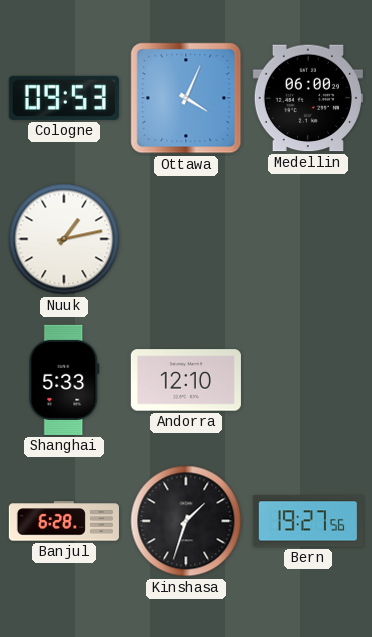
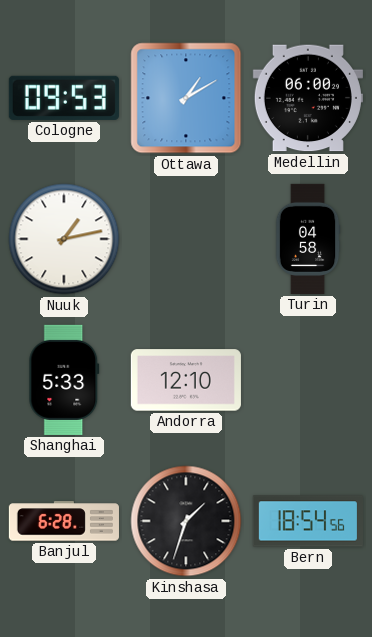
Ottawa: 4:04 -> 1:10 (186, 98)
Turin: none -> 04:58 (308, 239)
Bern: 19:27 -> 18:54 (308, 521)
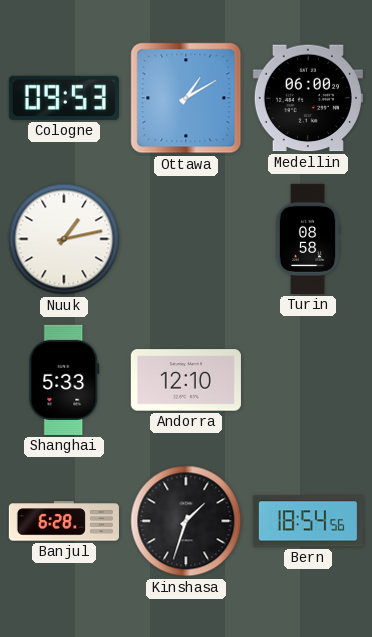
Turin: 04:58 -> 08:58 (308, 239)
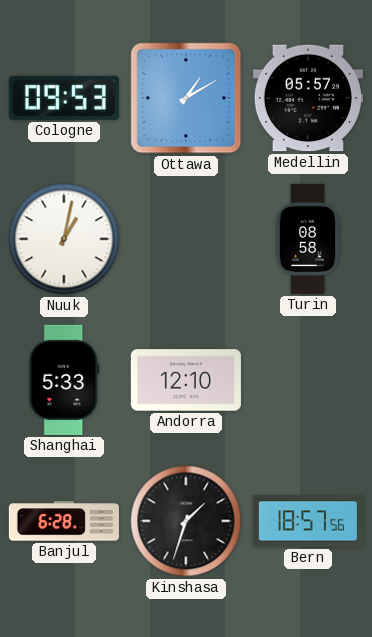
Medellin: 06:00 -> 05:57 (308, 98)
Nuuk: 1:13 -> 1:02 (64, 239)
Bern: 18:54 -> 18:57 (308, 521)
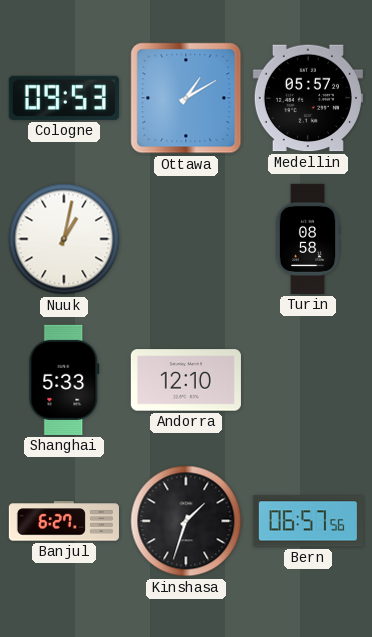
Banjul: 6:28 -> 6:27 (64, 521)
Bern: 18:57 -> 06:57 (308, 521)
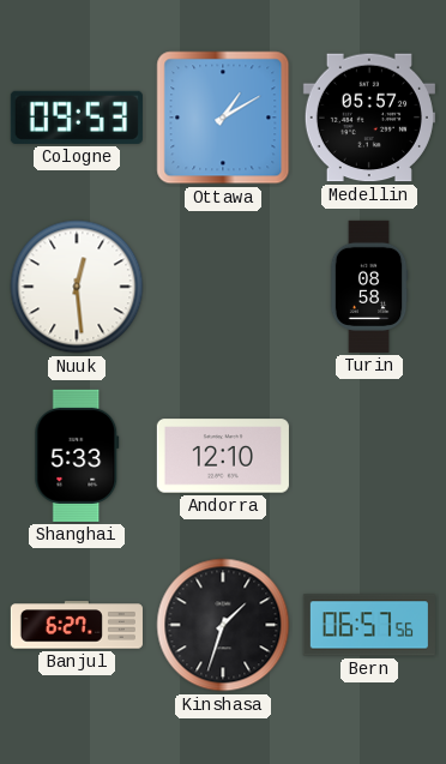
Nuuk: 1:02 -> 12:29 (77, 287)
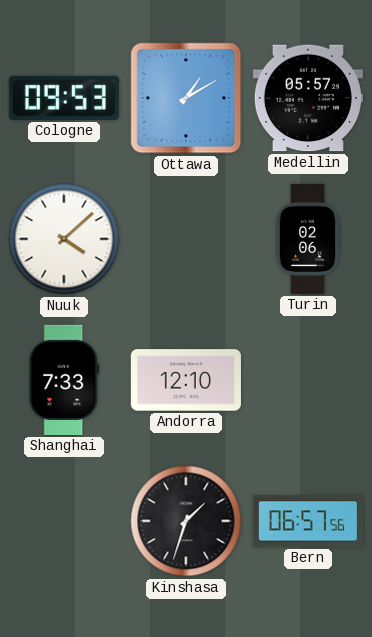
Nuuk: 12:29 -> 4:08 (64, 239)
Turin: 08:58 -> 02:06 (308, 239)
Shanghai: 5:33 -> 7:33 (64, 380)
Banjul: 6:27 -> none (77, 625)
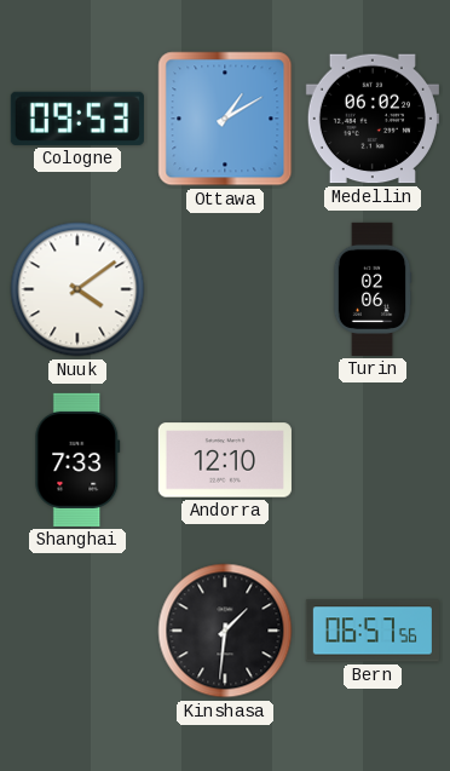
Medellin: 05:57 -> 06:02 (373, 119)
Nuuk: 4:08 -> 4:09 (77, 289)
Kinshasa: 1:33 -> 1:31 (225, 631)
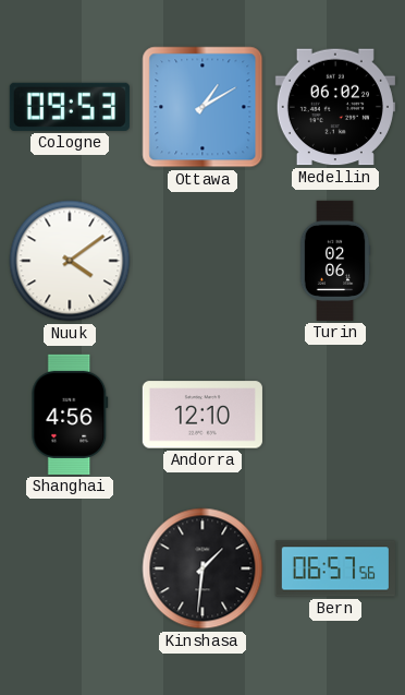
Shanghai: 7:33 -> 4:56 (70, 415)
